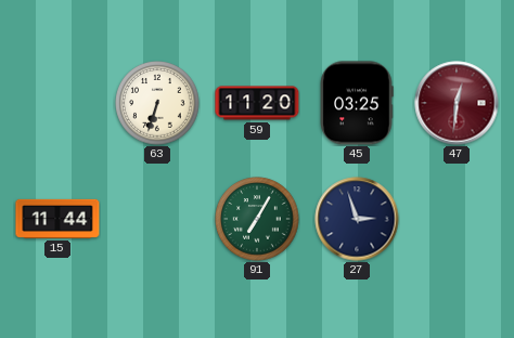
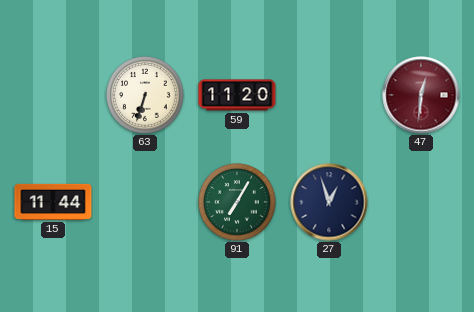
45: 03:25 -> none (357, 103)
27: 2:57 -> 12:57 (329, 202)
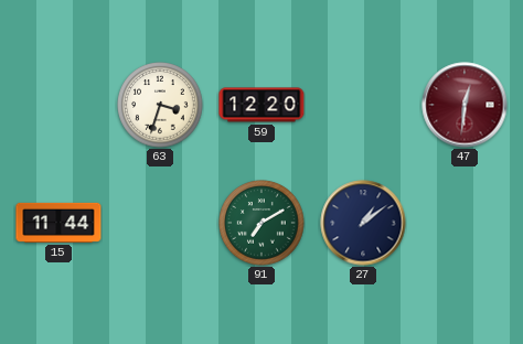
63: 6:33 -> 3:33 (160, 105)
59: 11:20 -> 12:20 (261, 105)
91: 7:05 -> 7:10 (261, 223)
27: 12:57 -> 1:09 (363, 223)
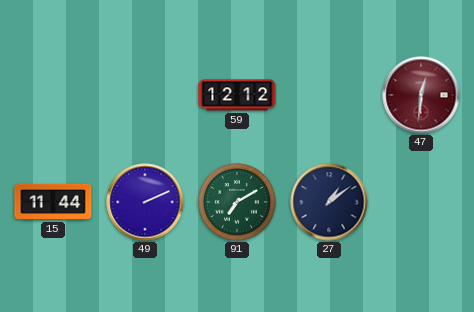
63: 3:33 -> none (160, 105)
59: 12:20 -> 12:12 (237, 95)
49: none -> 2:11 (145, 202)
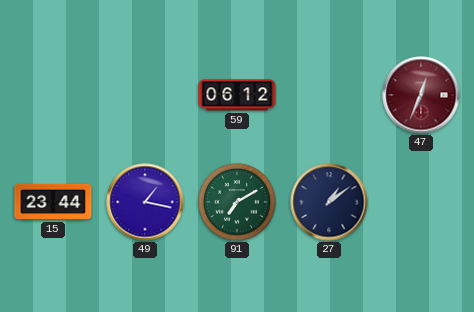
59: 12:12 -> 06:12 (237, 95)
47: 12:31 -> 12:34 (421, 95)
15: 11:44 -> 23:44 (53, 202)
49: 2:11 -> 1:17 (145, 202)
